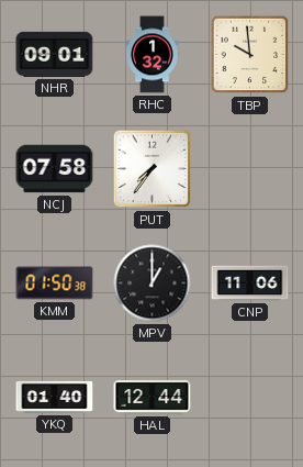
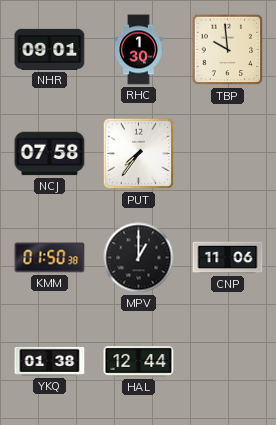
RHC: 1:32 -> 1:30 (139, 50)
YKQ: 01:40 -> 01:38 (50, 361)
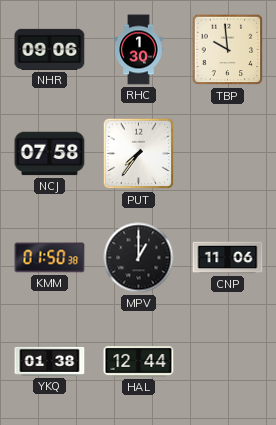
NHR: 09:01 -> 09:06 (50, 49)
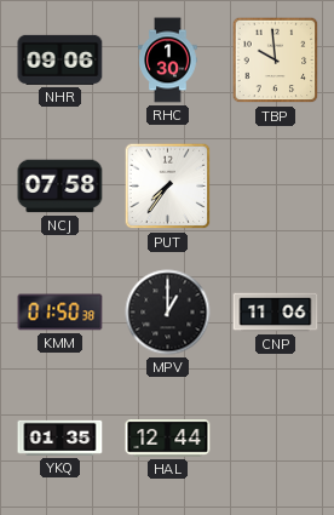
YKQ: 01:38 -> 01:35 (61, 437)
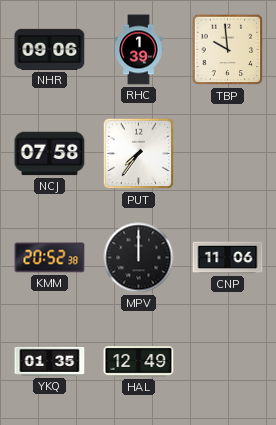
RHC: 1:30 -> 1:39 (139, 50)
KMM: 01:50 -> 20:52 (50, 258)
MPV: 1:00 -> 12:00 (139, 258)
HAL: 12:44 -> 12:49 (139, 362)
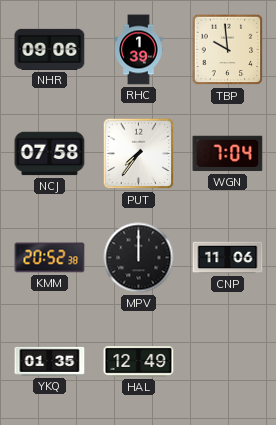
WGN: none -> 7:04 (228, 154)
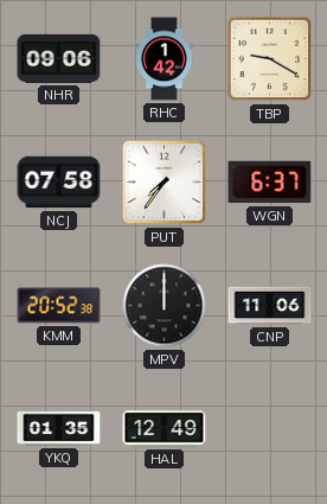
RHC: 1:39 -> 1:42 (165, 59)
TBP: 9:59 -> 9:20 (270, 59)
WGN: 7:04 -> 6:37 (270, 183)
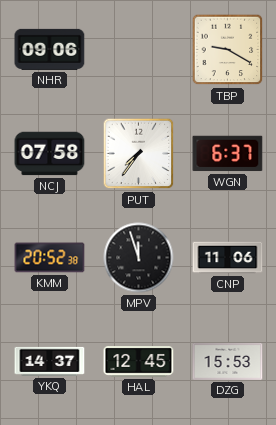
RHC: 1:42 -> none (165, 59)
MPV: 12:00 -> 11:57 (139, 258)
YKQ: 01:35 -> 14:37 (50, 361)
HAL: 12:49 -> 12:45 (139, 362)
DZG: none -> 15:53 (228, 361)
